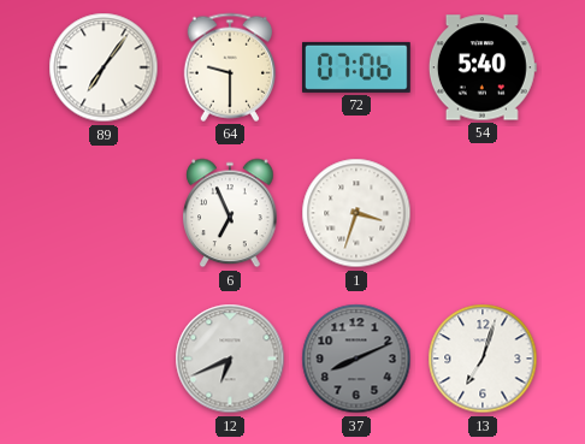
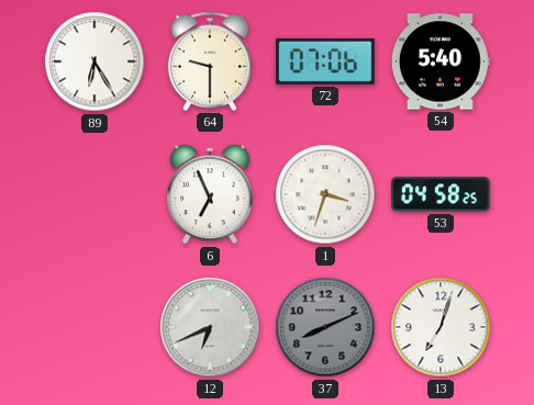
89: 7:06 -> 6:25 (94, 61)
53: none -> 04:58 (442, 194)
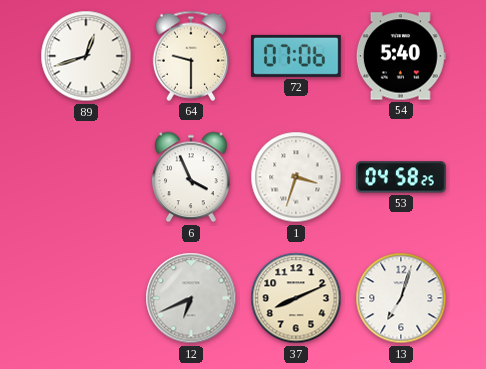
89: 6:25 -> 12:42 (86, 56)
6: 6:56 -> 3:56 (191, 177)
37 dial: grey -> cream (296, 298)
